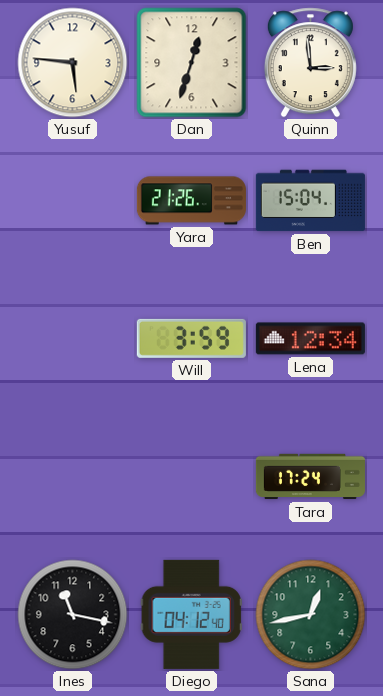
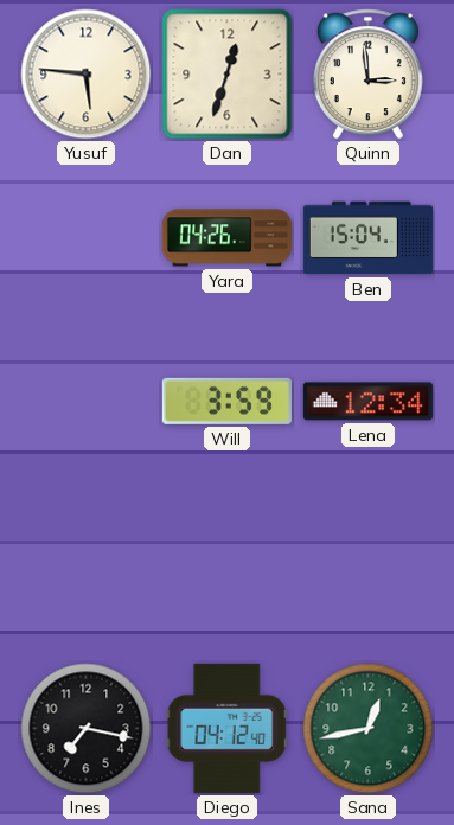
Yara: 21:26 -> 04:26 (226, 238)
Tara: 17:24 -> none (310, 477)
Ines: 11:17 -> 7:17 (87, 729)
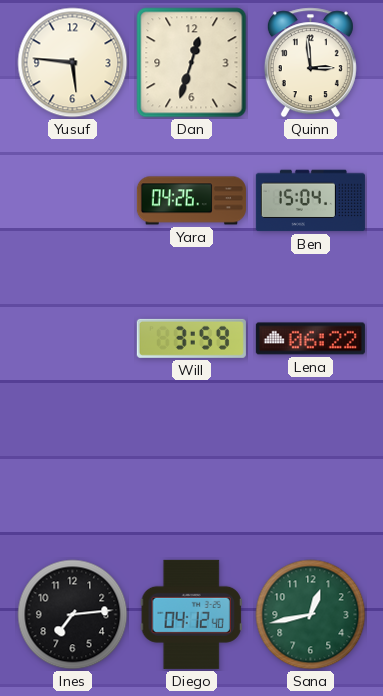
Lena: 12:34 -> 06:22 (310, 339)
Ines: 7:17 -> 7:14 (73, 615)
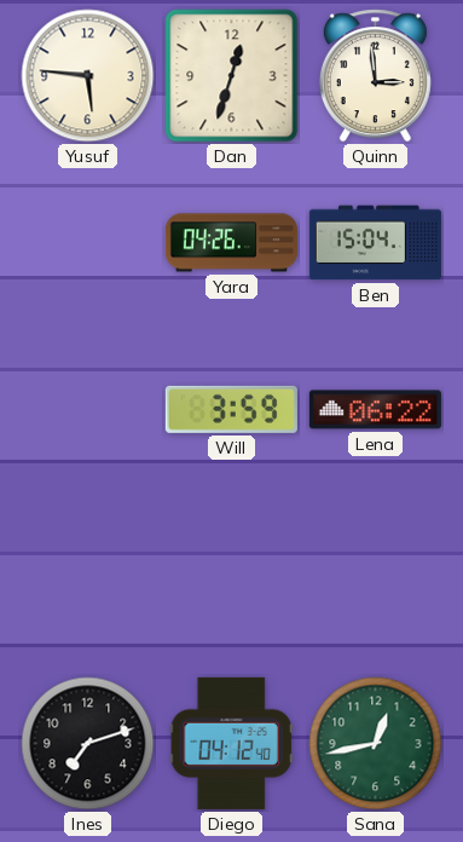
Ines: 7:14 -> 7:12 (88, 744)
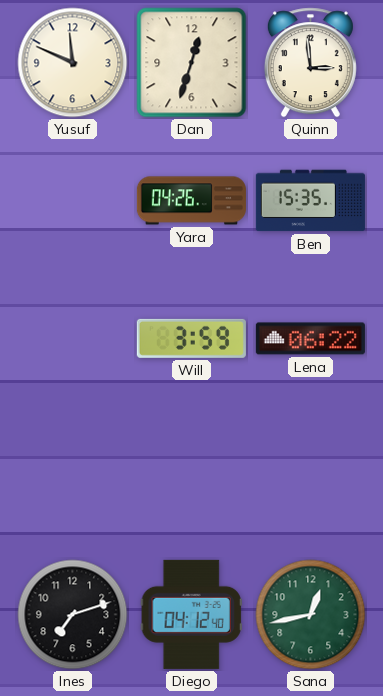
Yusuf: 5:46 -> 11:49 (73, 63)
Ben: 15:04 -> 15:35 (310, 201)
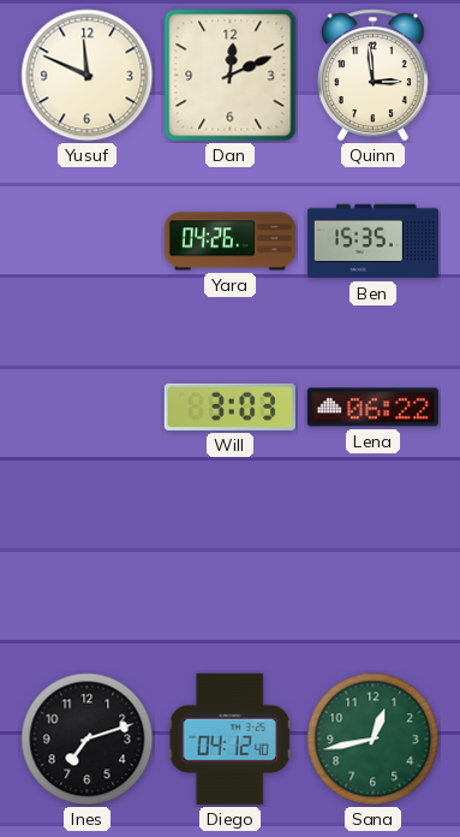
Dan: 12:33 -> 12:11 (231, 76)
Will: 3:59 -> 3:03 (229, 406)
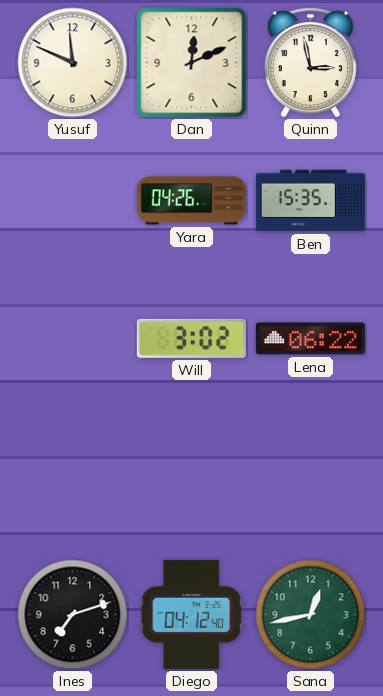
Quinn: 2:59 -> 2:58 (310, 63)
Will: 3:03 -> 3:02 (191, 338)
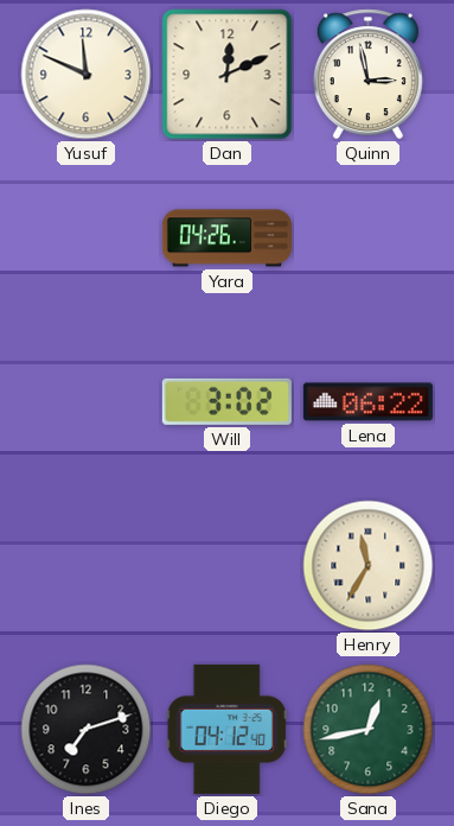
Ben: 15:35 -> none (310, 201)
Henry: none -> 11:35 (369, 566)
